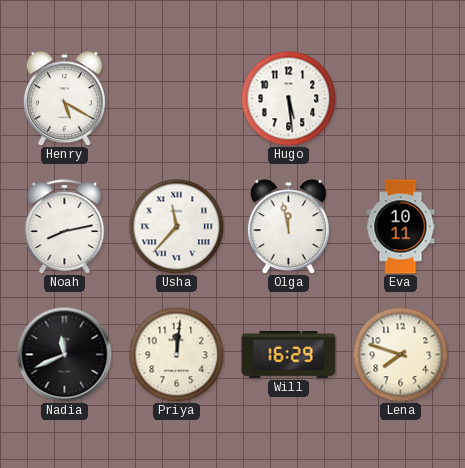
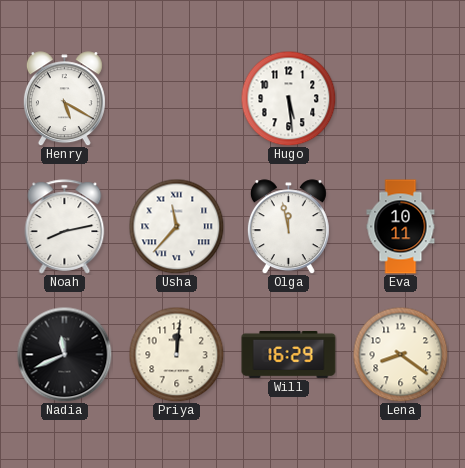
Lena: 7:48 -> 8:21 (400, 354)
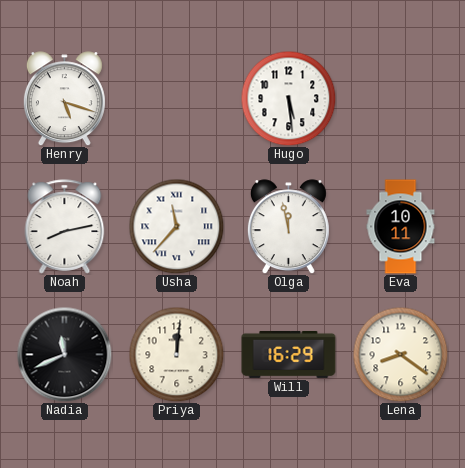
Henry: 5:20 -> 5:18 (64, 99)
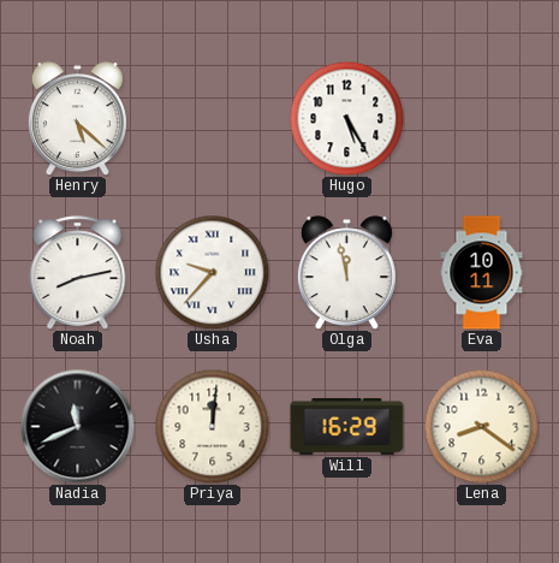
Henry: 5:18 -> 5:22 (77, 119)
Hugo: 5:29 -> 5:25 (346, 118)
Usha: 11:37 -> 9:37 (212, 272)
